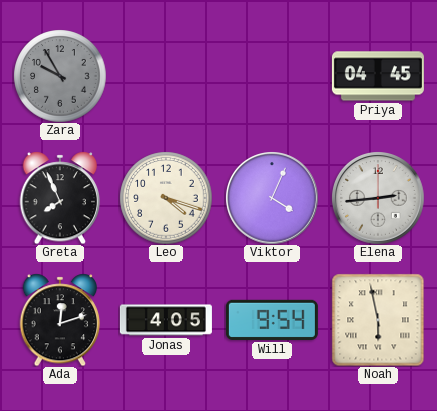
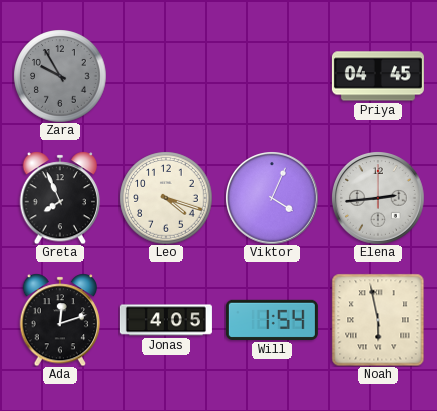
Will: 9:54 -> 1:54 (272, 320)
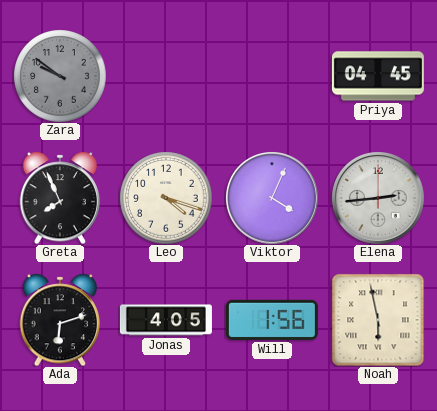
Zara: 9:55 -> 9:51 (60, 76)
Ada: 12:12 -> 6:12 (60, 320)
Will: 1:54 -> 1:56 (272, 320)
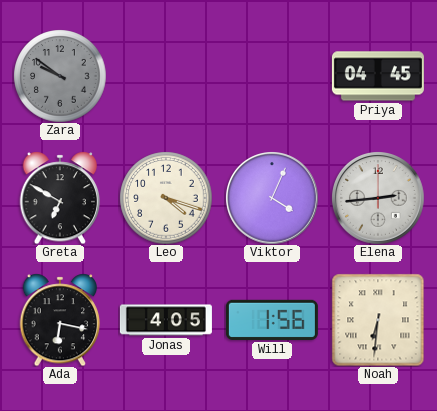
Greta: 7:56 -> 6:50 (60, 198)
Ada: 6:12 -> 6:17 (60, 320)
Noah: 5:58 -> 6:31 (378, 320)
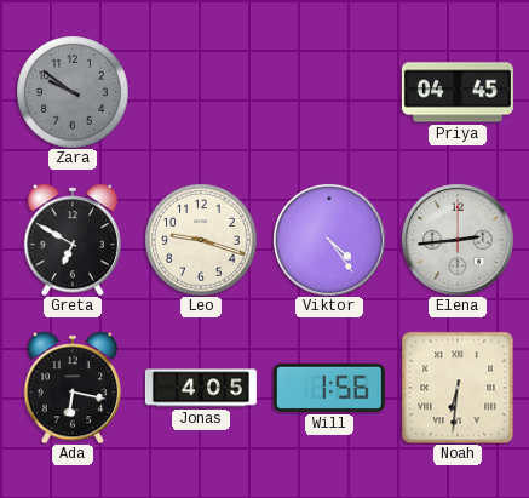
Leo: 4:18 -> 9:18 (201, 240)
Viktor: 4:04 -> 4:24 (329, 240)
